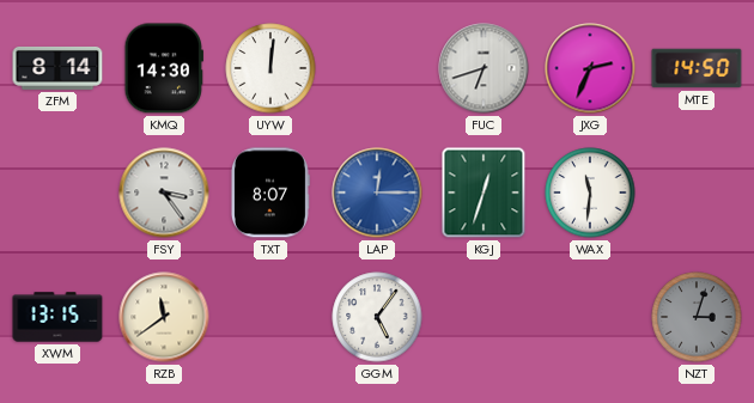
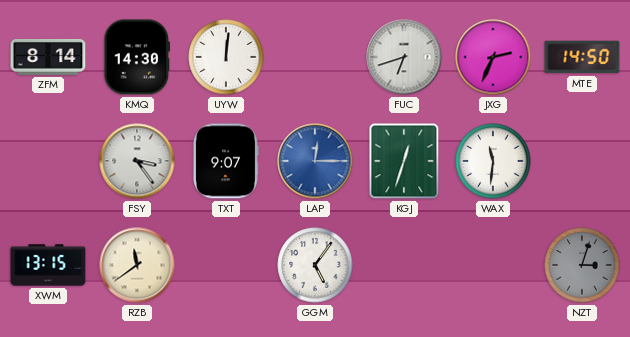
TXT: 8:07 -> 9:07 (225, 161)
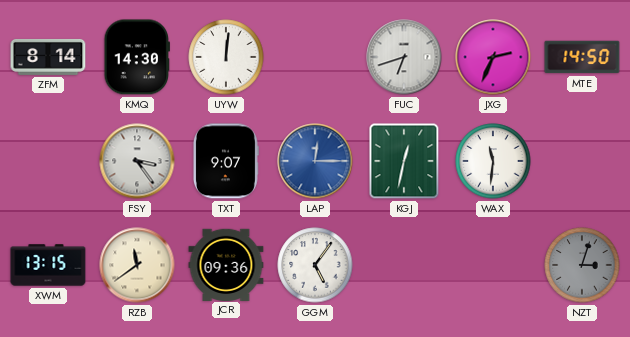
KGJ: 12:33 -> 12:32 (404, 161)
JCR: none -> 09:36 (226, 264)
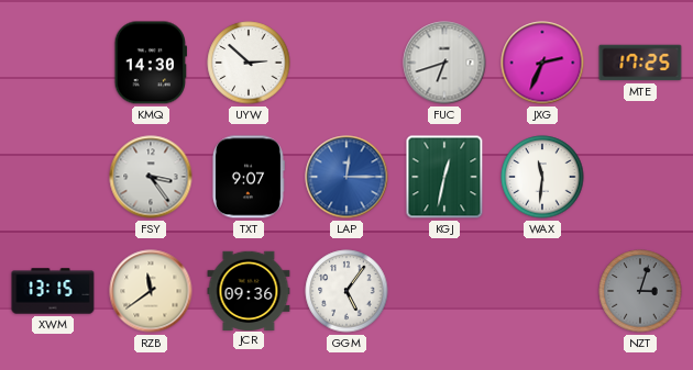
ZFM: 8:14 -> none (48, 57)
UYW: 12:01 -> 2:52 (249, 63)
MTE: 14:50 -> 17:25 (640, 63)
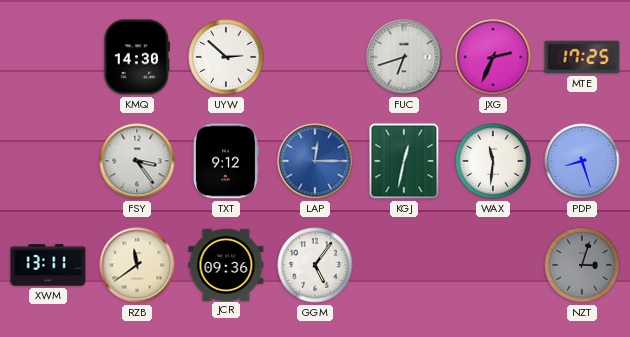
TXT: 9:07 -> 9:12 (225, 161)
PDP: none -> 8:27 (582, 161)
XWM: 13:15 -> 13:11 (48, 265)
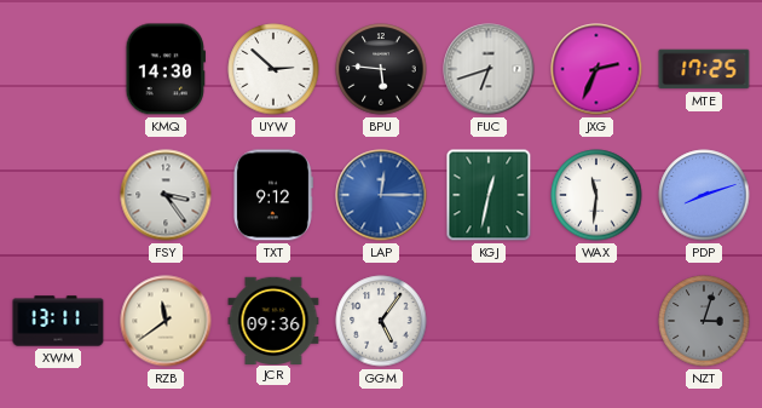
BPU: none -> 5:46 (381, 69)
PDP: 8:27 -> 8:12 (704, 195)
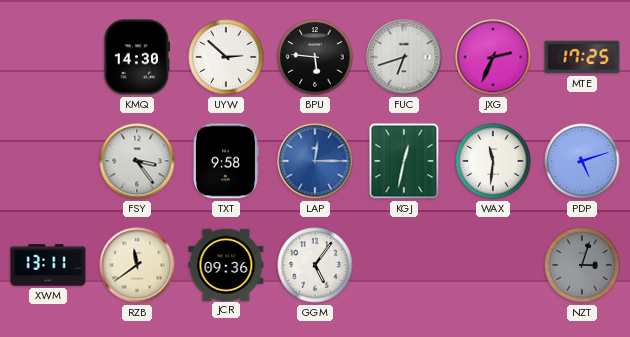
TXT: 9:12 -> 9:58 (225, 161)
PDP: 8:12 -> 5:12 (582, 161)
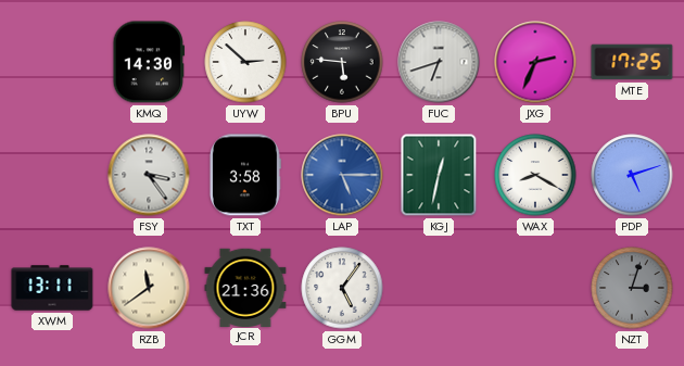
TXT: 9:58 -> 3:58 (244, 175)
LAP: 12:15 -> 5:15 (342, 175)
WAX: 11:31 -> 8:20 (535, 175)
JCR: 09:36 -> 21:36 (245, 287)
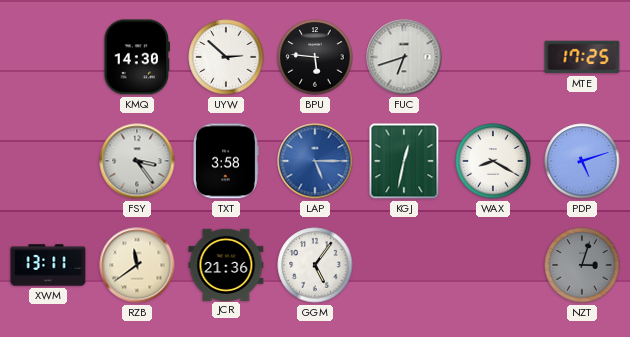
JXG: 2:34 -> none (535, 62)
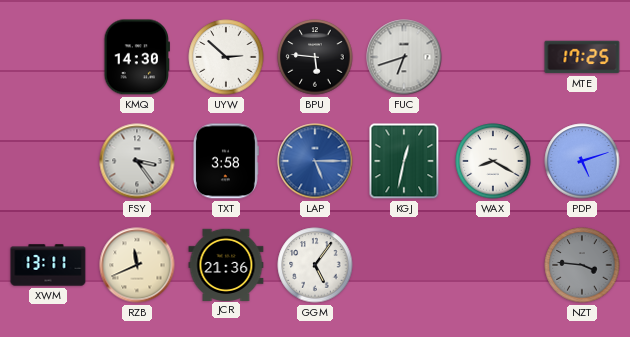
RZB: 11:39 -> 11:41 (137, 265)
NZT: 3:03 -> 3:46 (582, 265)
